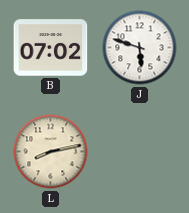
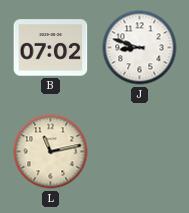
J: 5:48 -> 8:48 (140, 48)
L: 8:13 -> 11:13 (51, 152)
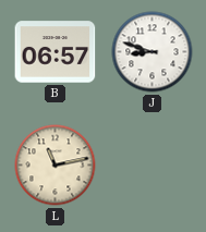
B: 07:02 -> 06:57 (56, 52)
